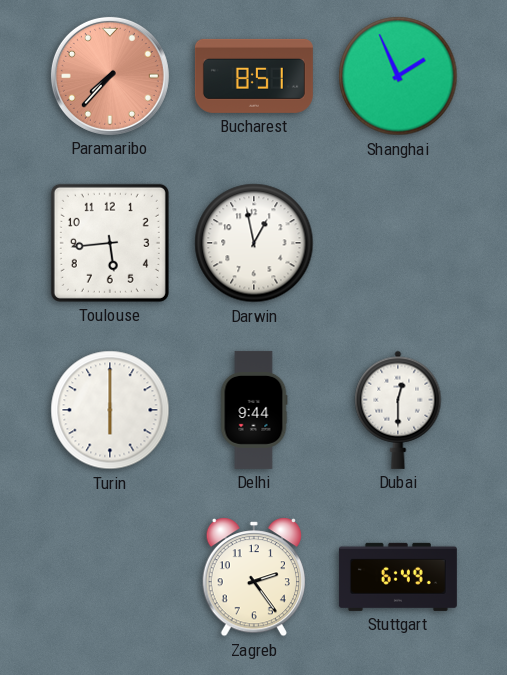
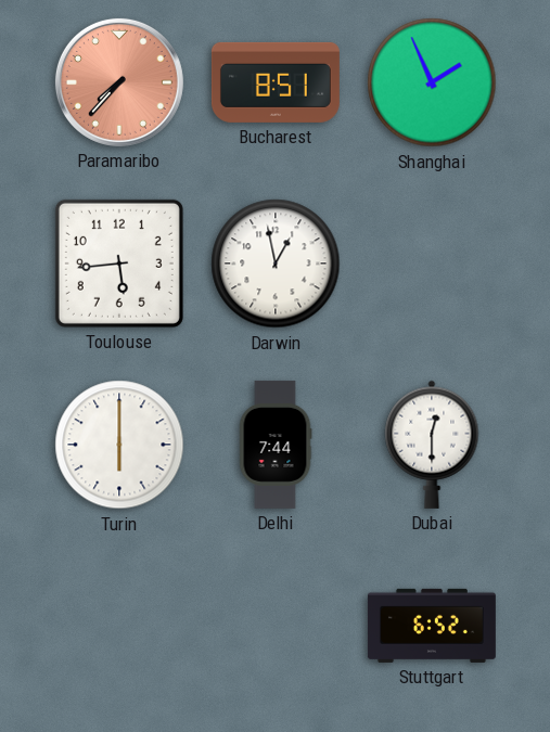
Delhi: 9:44 -> 7:44 (276, 445)
Zagreb: 2:24 -> none (253, 577)
Stuttgart: 6:49 -> 6:52 (432, 626)
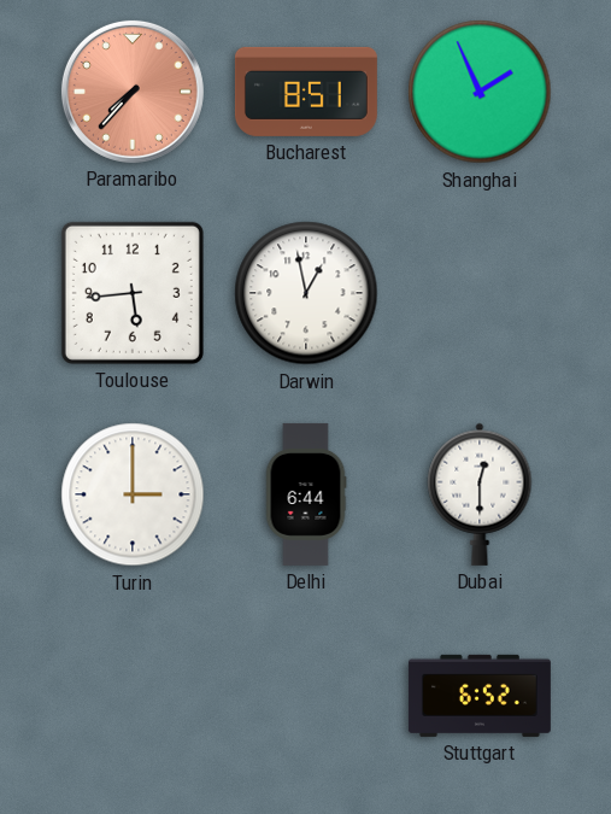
Turin: 6:00 -> 3:00 (133, 494)
Delhi: 7:44 -> 6:44 (306, 494)
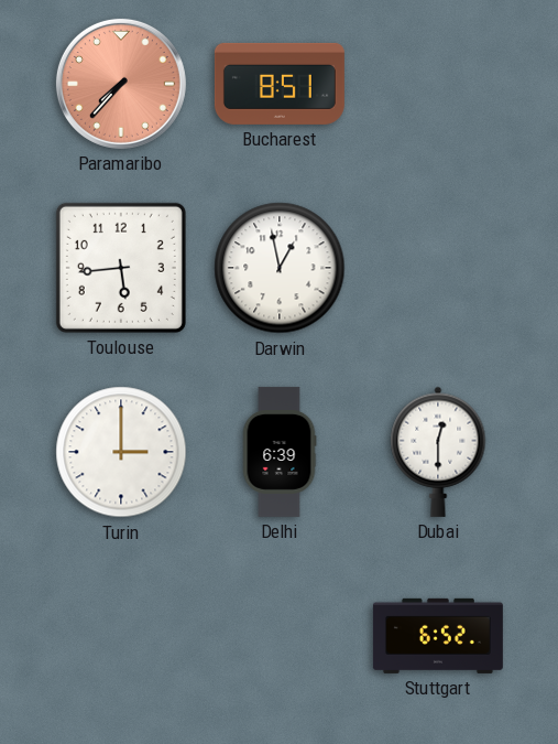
Shanghai: 1:56 -> none (480, 92)
Delhi: 6:44 -> 6:39 (280, 452)
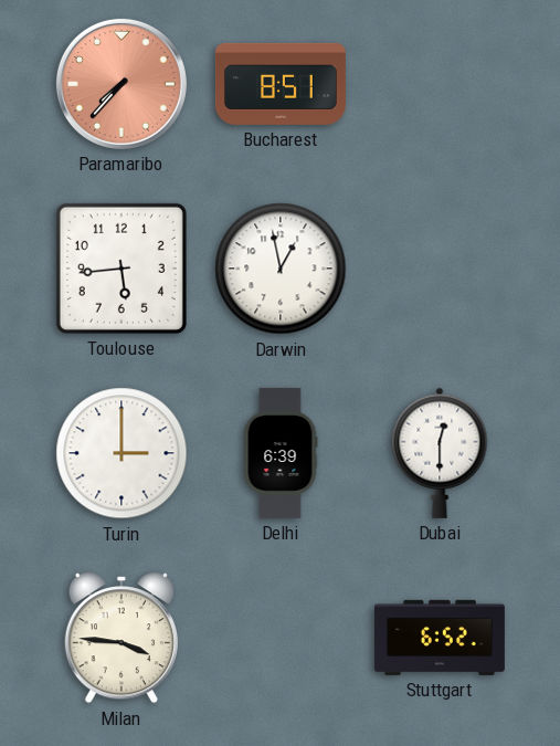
Milan: none -> 3:46 (120, 638)
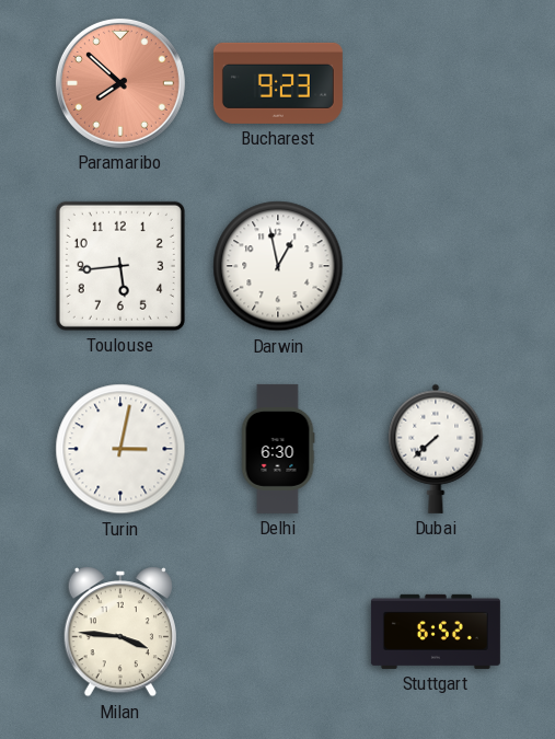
Paramaribo: 7:37 -> 7:52 (120, 83)
Bucharest: 8:51 -> 9:23 (278, 83)
Turin: 3:00 -> 3:02 (120, 449)
Delhi: 6:39 -> 6:30 (278, 449)
Dubai: 12:30 -> 7:38 (436, 449)
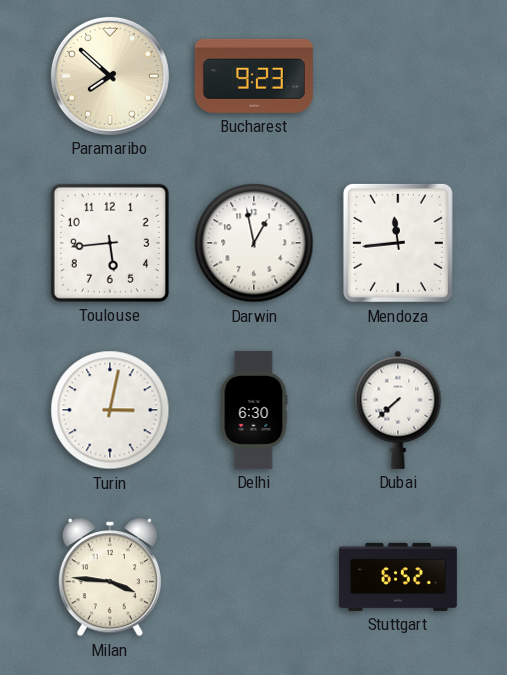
Paramaribo dial: salmon -> cream (110, 76)
Mendoza: none -> 11:44 (398, 243)
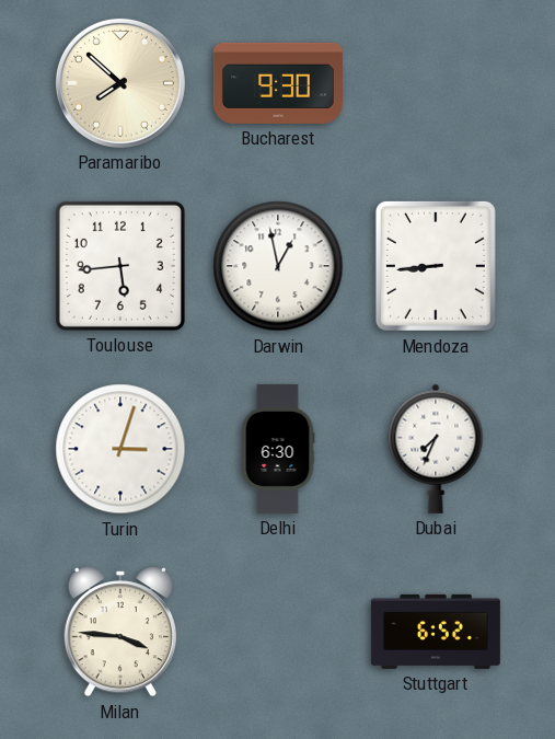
Bucharest: 9:23 -> 9:30 (278, 83)
Mendoza: 11:44 -> 8:44 (436, 266)
Turin: 3:02 -> 3:03 (120, 449)
Dubai: 7:38 -> 7:34 (436, 449)
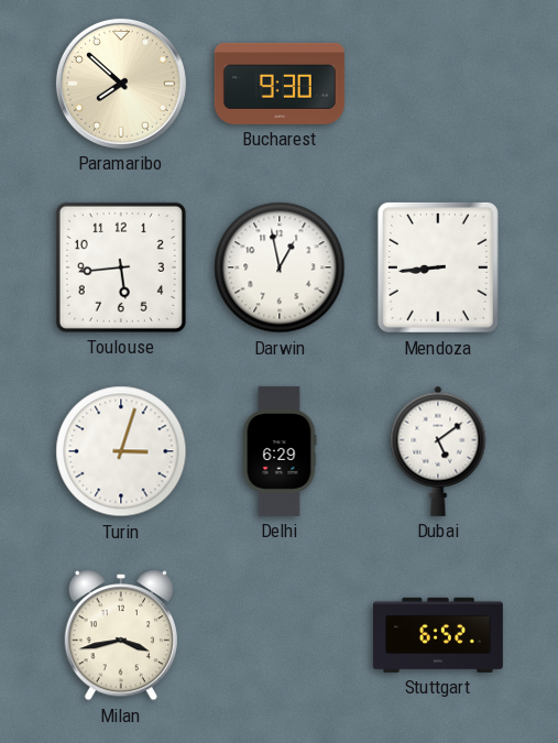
Delhi: 6:30 -> 6:29 (280, 451)
Dubai: 7:34 -> 5:09 (438, 451)
Milan: 3:46 -> 3:43 (120, 635)
